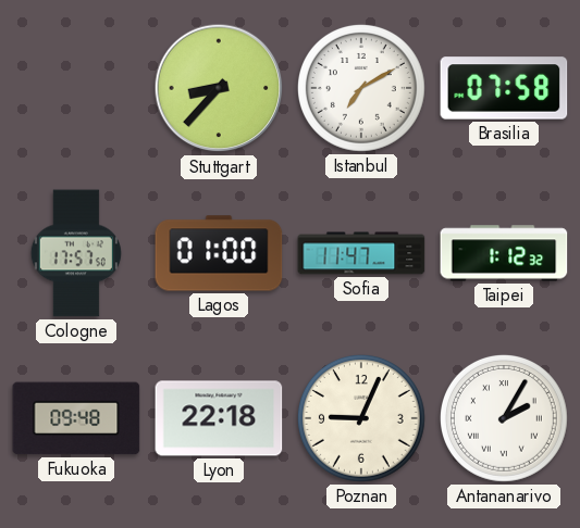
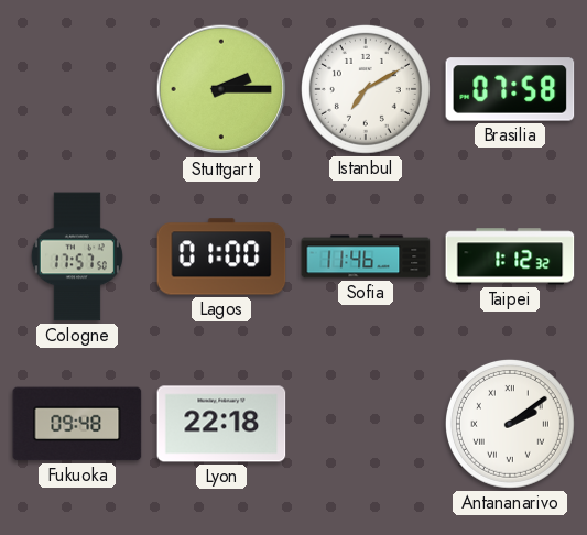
Stuttgart: 8:37 -> 2:15 (221, 89)
Sofia: 11:47 -> 11:46 (366, 256)
Poznan: 9:04 -> none (361, 418)
Antananarivo: 2:05 -> 2:09 (510, 424)
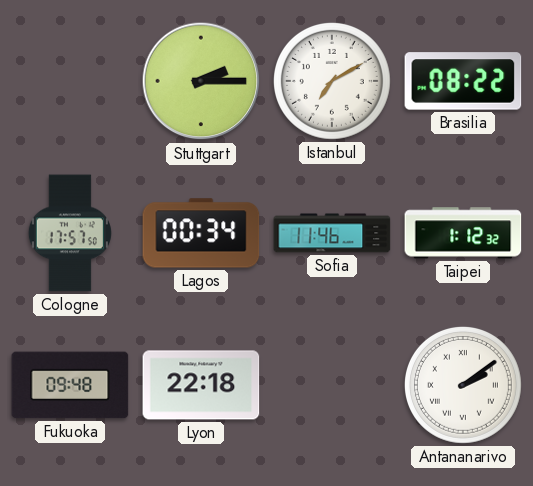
Brasilia: 07:58 -> 08:22 (463, 81)
Lagos: 01:00 -> 00:34 (201, 233)
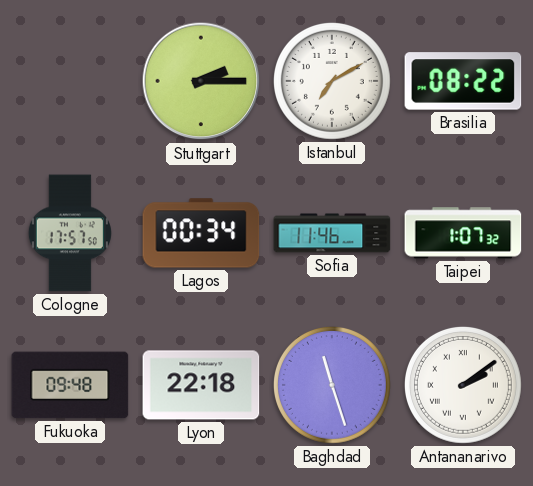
Taipei: 1:12 -> 1:07 (463, 233)
Baghdad: none -> 11:27 (332, 385)
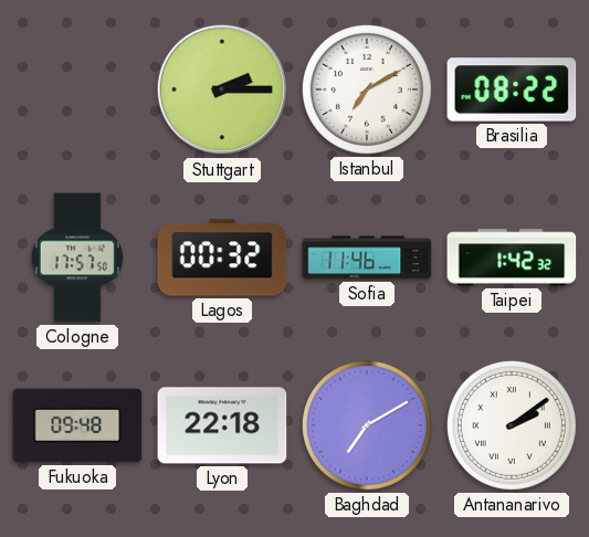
Lagos: 00:34 -> 00:32 (222, 257)
Taipei: 1:07 -> 1:42 (512, 257)
Baghdad: 11:27 -> 7:10 (367, 425)
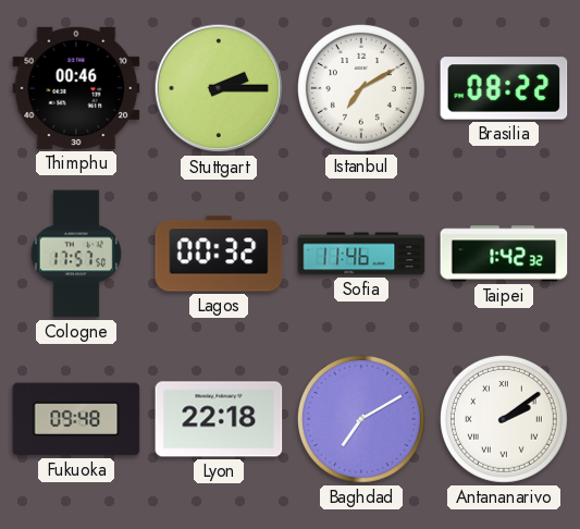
Thimphu: none -> 00:46 (76, 88)
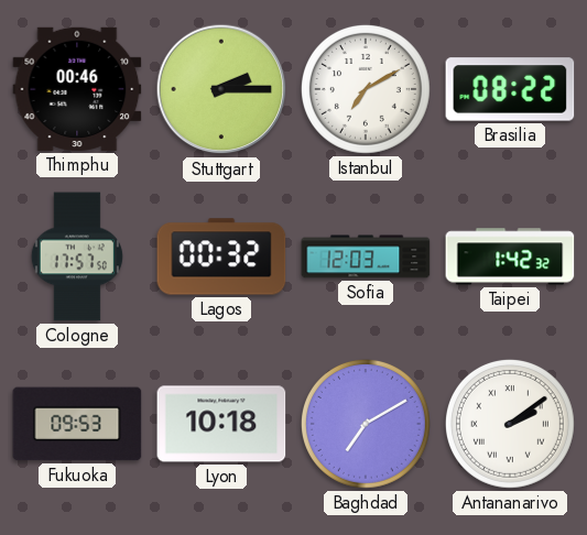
Sofia: 11:46 -> 12:03 (366, 256)
Fukuoka: 09:48 -> 09:53 (77, 424)
Lyon: 22:18 -> 10:18 (221, 424)
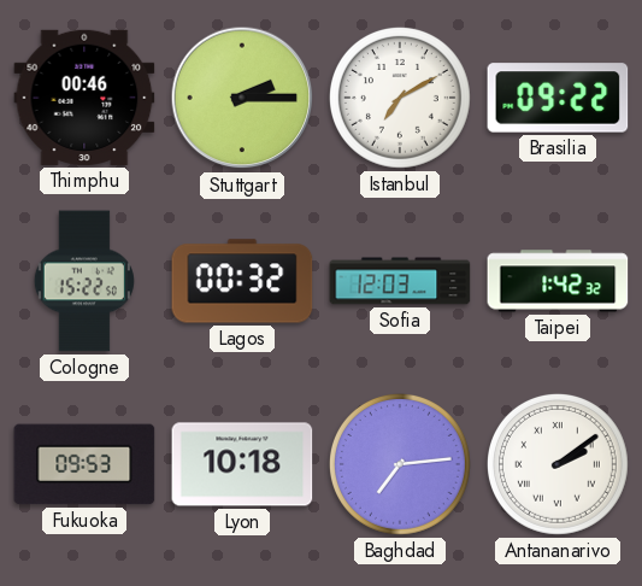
Brasilia: 08:22 -> 09:22 (558, 98)
Cologne: 17:57 -> 15:22 (84, 281)
Baghdad: 7:10 -> 7:14 (400, 464)
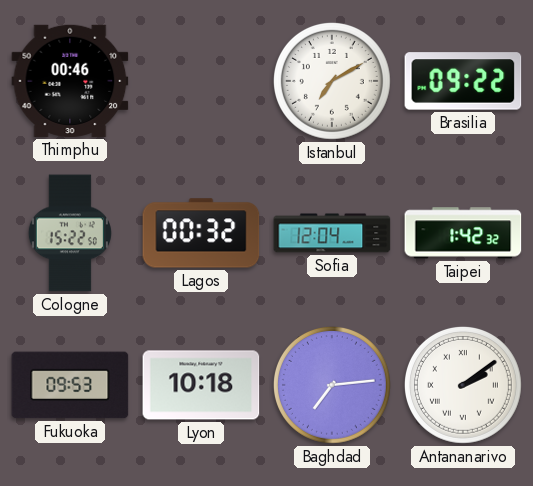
Stuttgart: 2:15 -> none (242, 98)
Sofia: 12:03 -> 12:04 (332, 233)
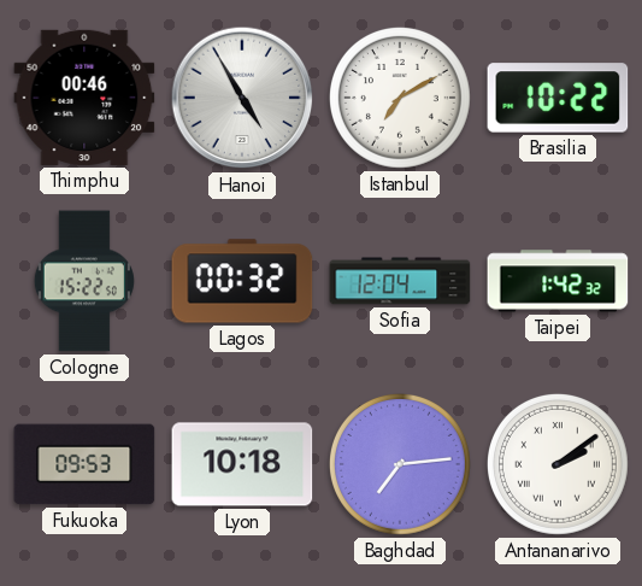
Hanoi: none -> 4:55 (242, 98)
Brasilia: 09:22 -> 10:22 (558, 98)
